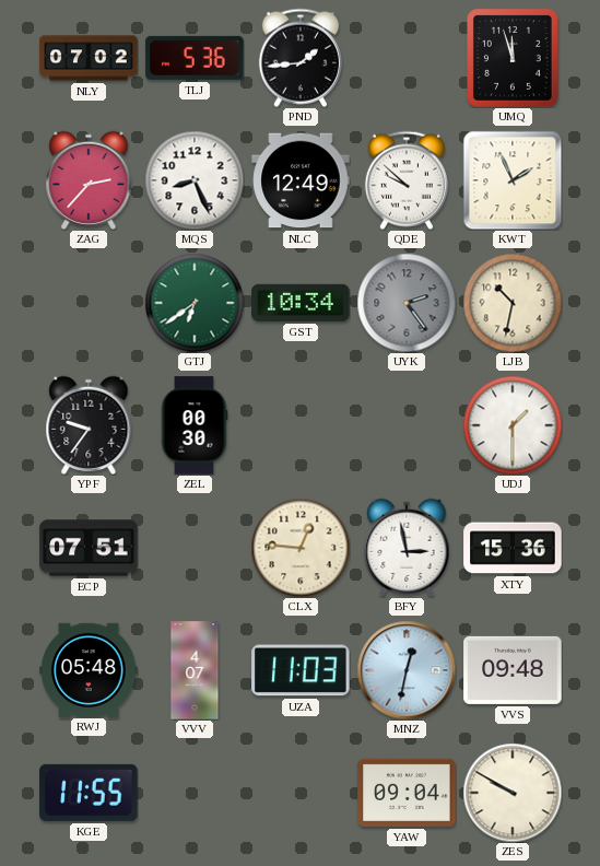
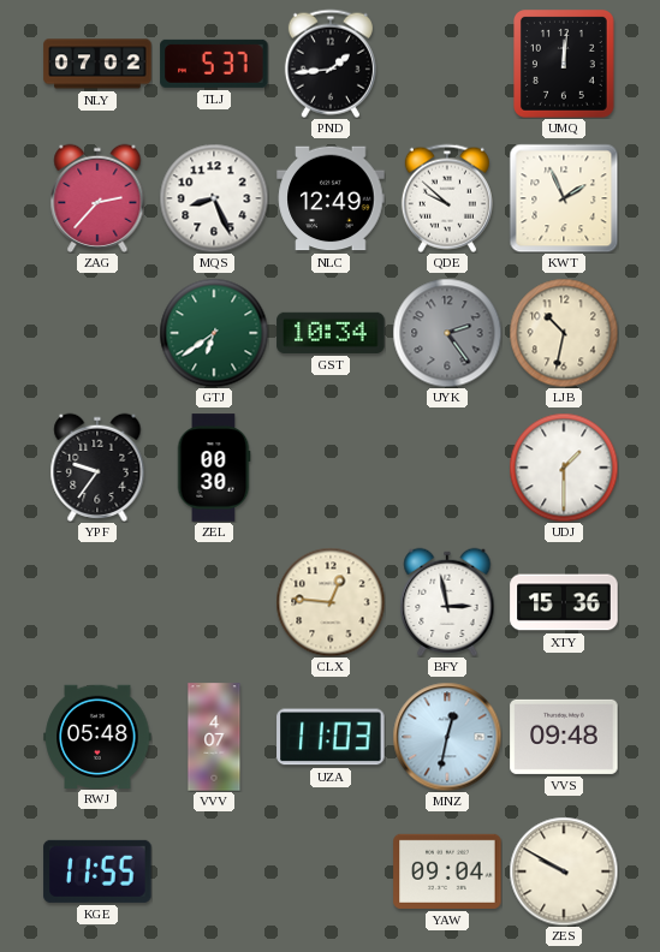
TLJ: 5:36 -> 5:37 (214, 64)
UMQ: 11:57 -> 12:01 (565, 65)
ECP: 07:51 -> none (89, 548)
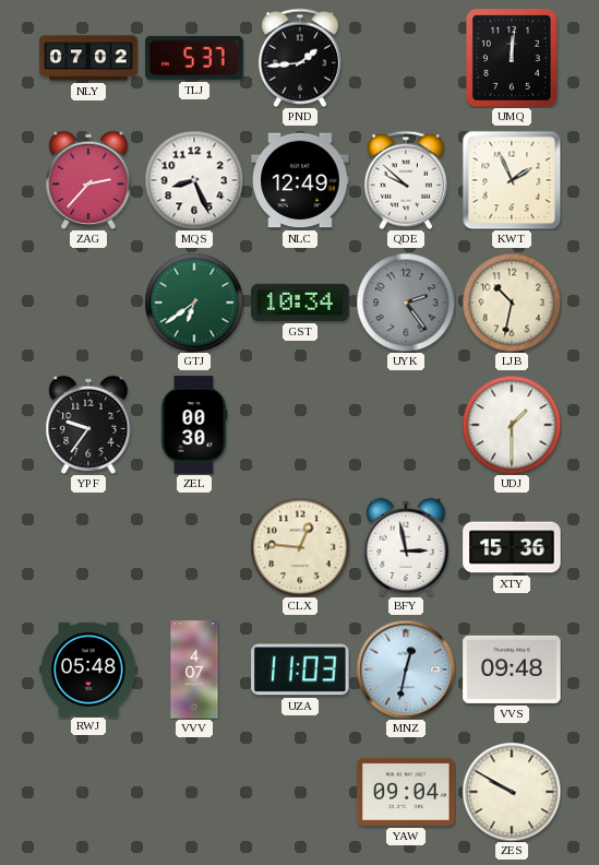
KGE: 11:55 -> none (97, 871)
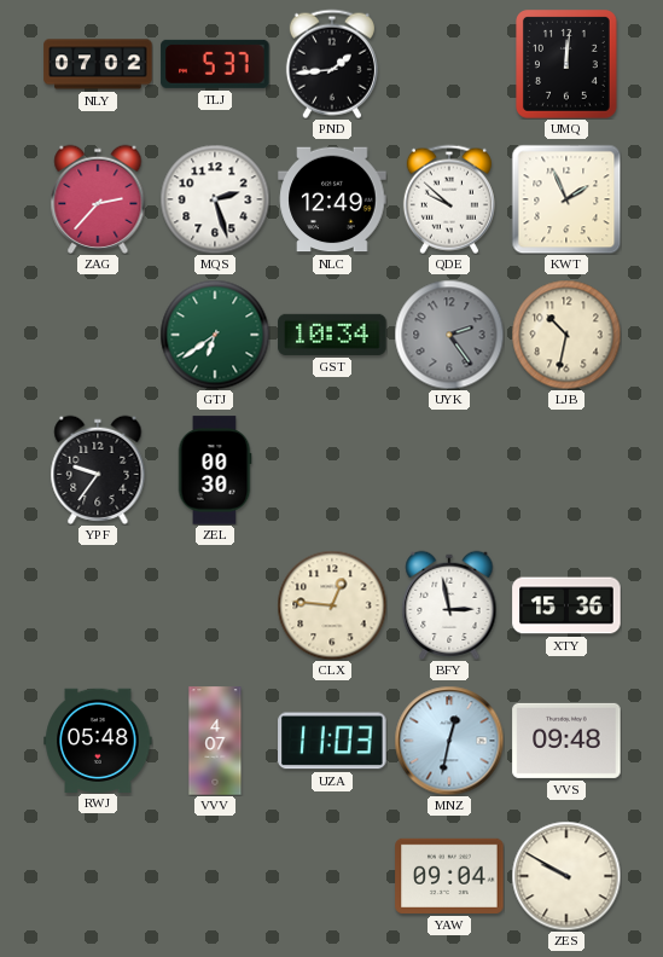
MQS: 8:26 -> 2:27 (215, 199)
UDJ: 1:30 -> none (512, 425)
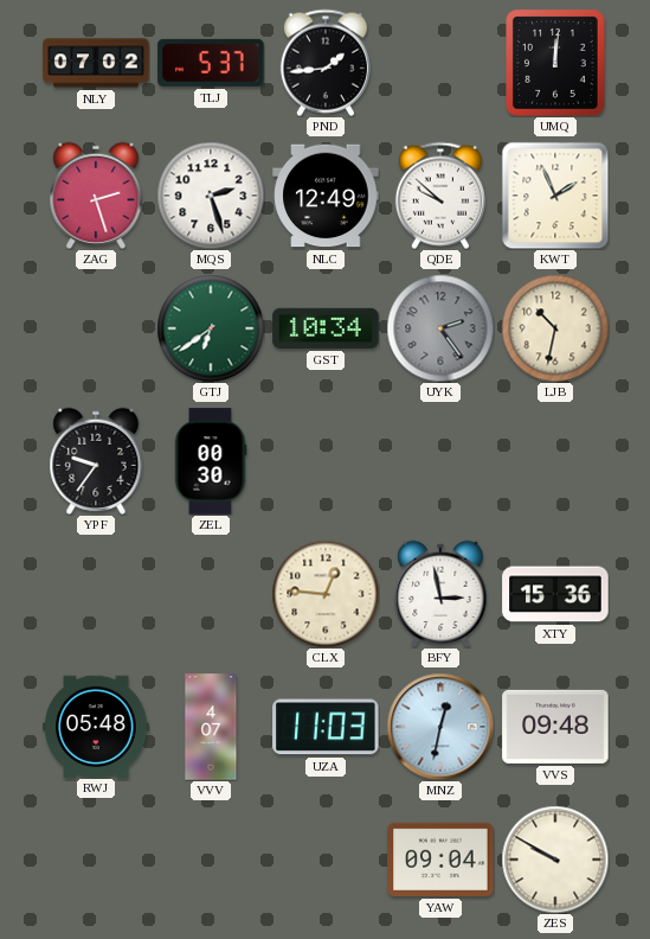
ZAG: 2:37 -> 2:27 (96, 196)
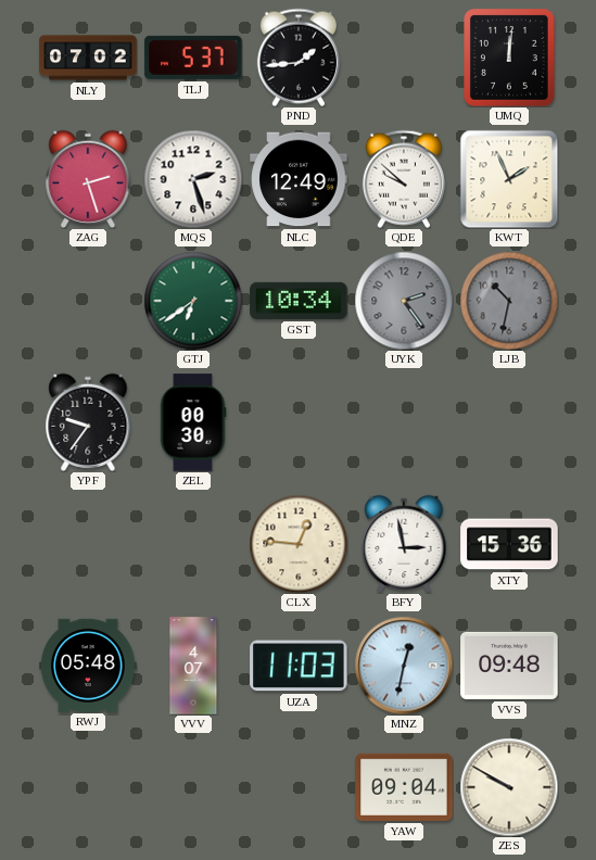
LJB dial: cream -> grey (509, 301)
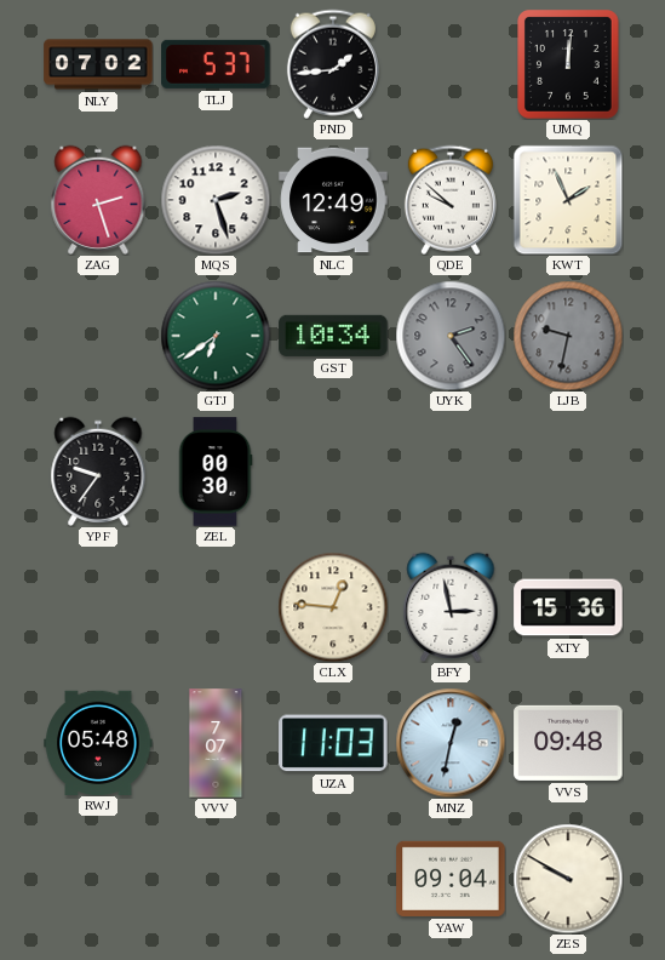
LJB: 10:32 -> 9:32 (568, 336)
VVV: 4:07 -> 7:07 (216, 743)
